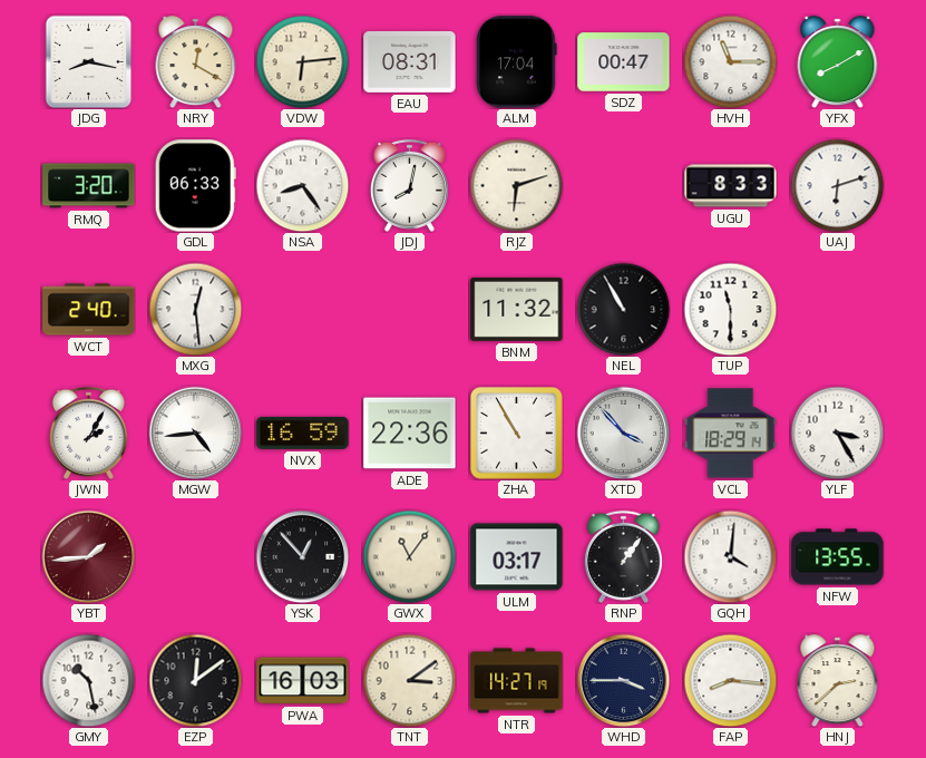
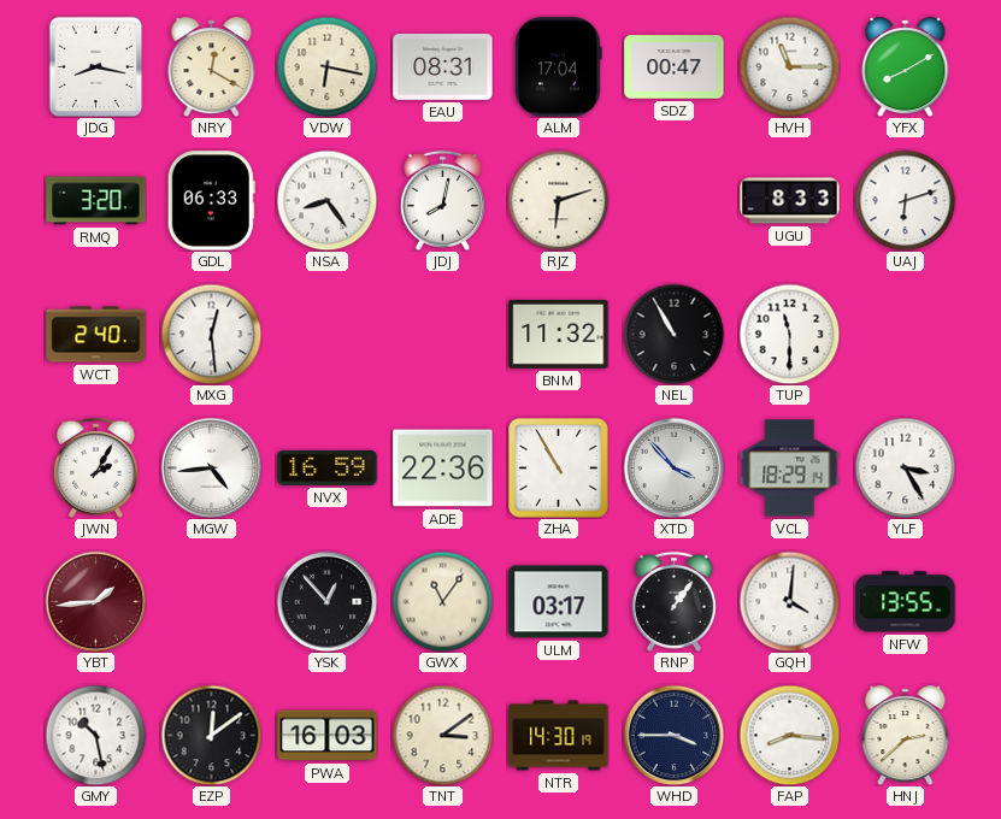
VDW: 6:14 -> 6:17 (326, 66)
NTR: 14:27 -> 14:30 (559, 736)
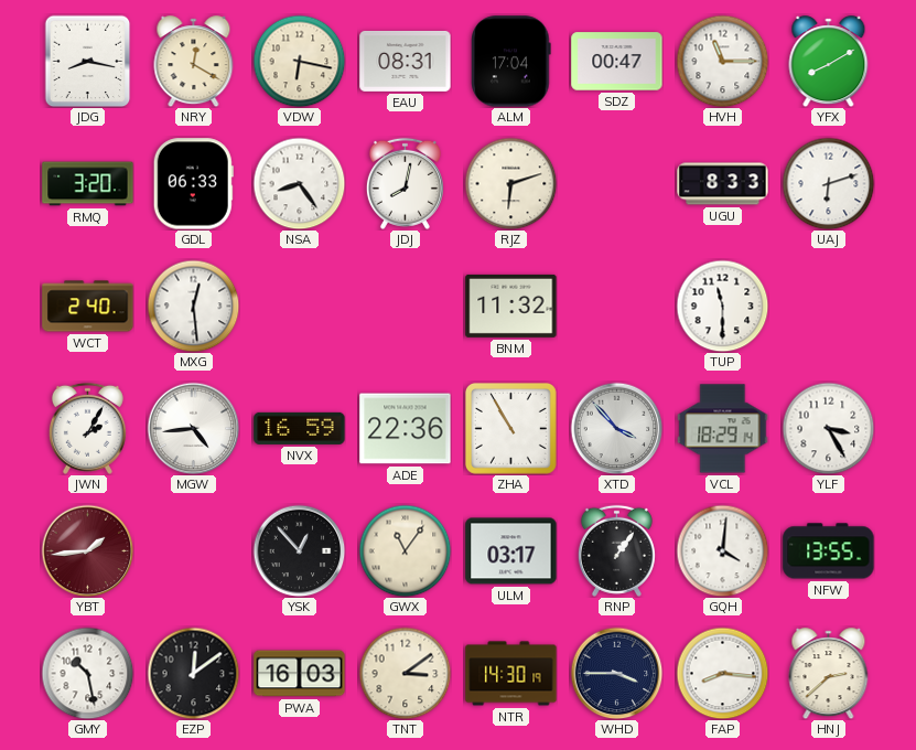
NEL: 10:55 -> none (673, 334)
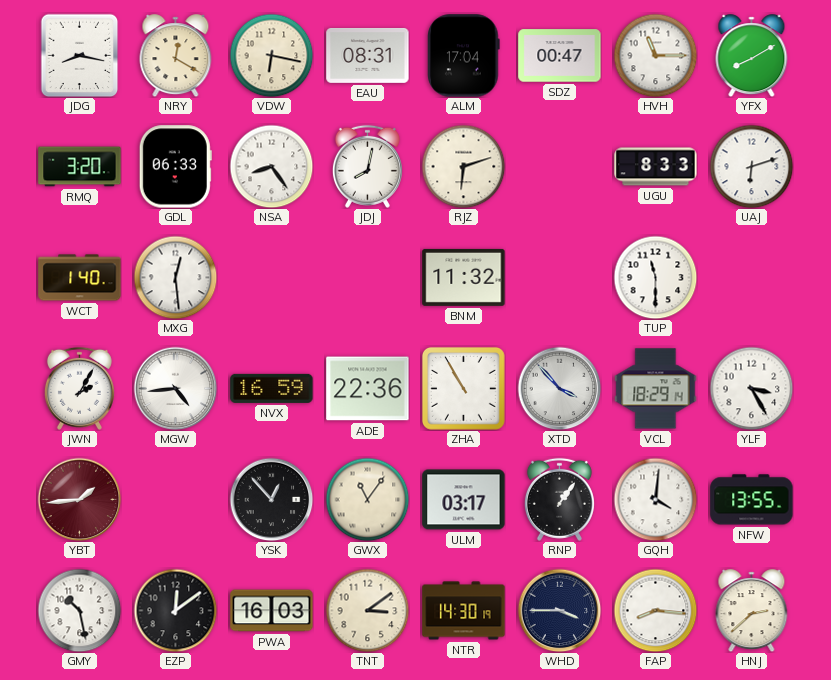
WCT: 2:40 -> 1:40 (80, 278)
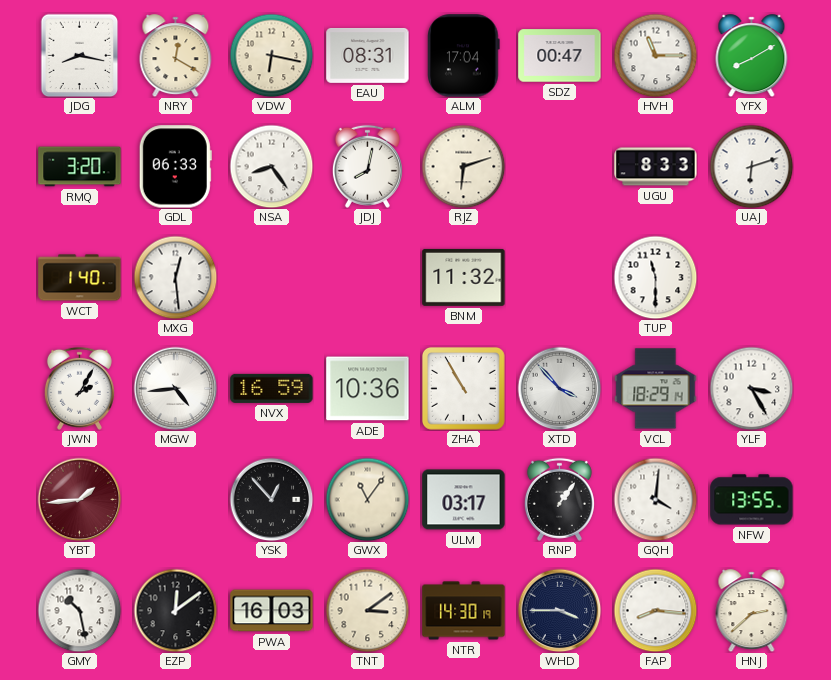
ADE: 22:36 -> 10:36 (368, 389)
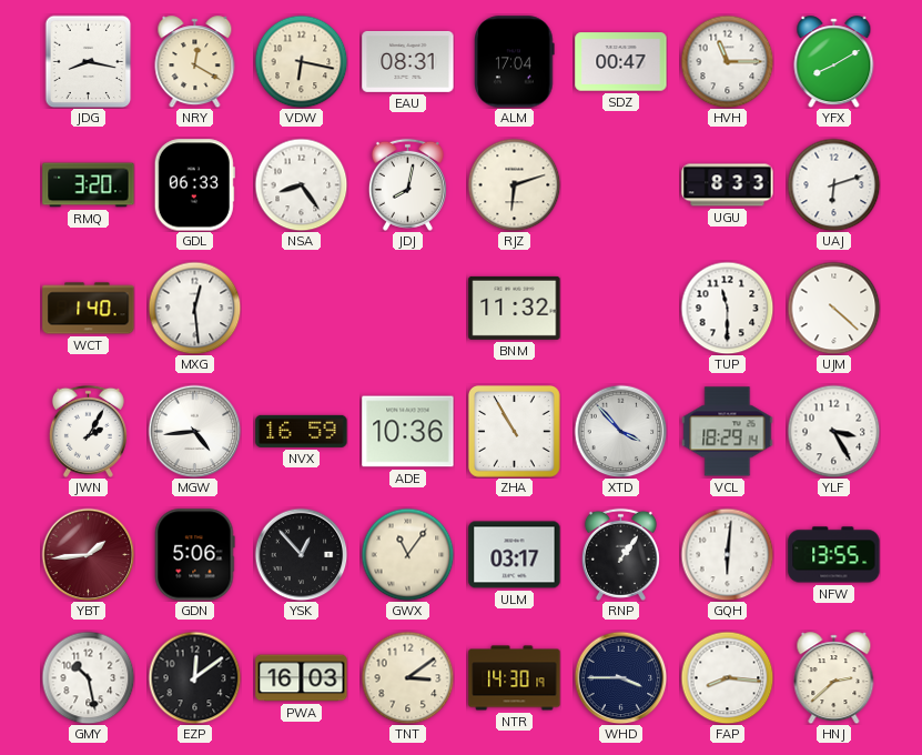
UJM: none -> 4:22 (833, 308)
GDN: none -> 5:06 (195, 555)
GQH: 4:01 -> 6:01 (727, 554)
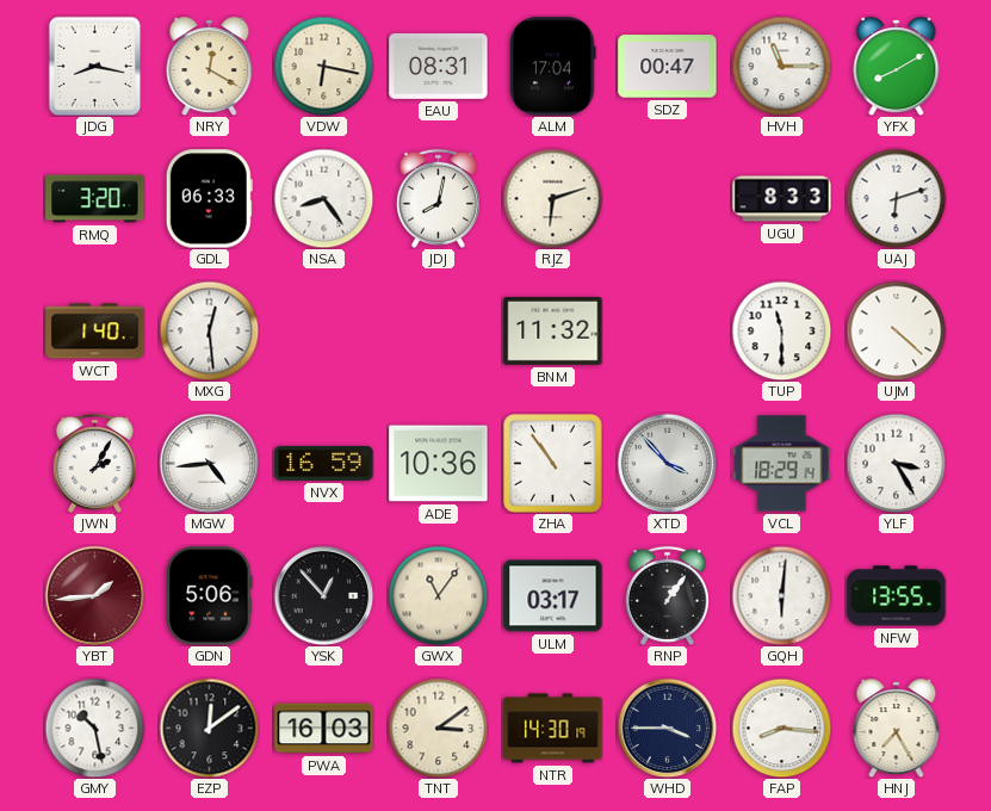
ZHA: 10:55 -> 10:54 (552, 463)
HNJ: 2:38 -> 7:25 (897, 729)
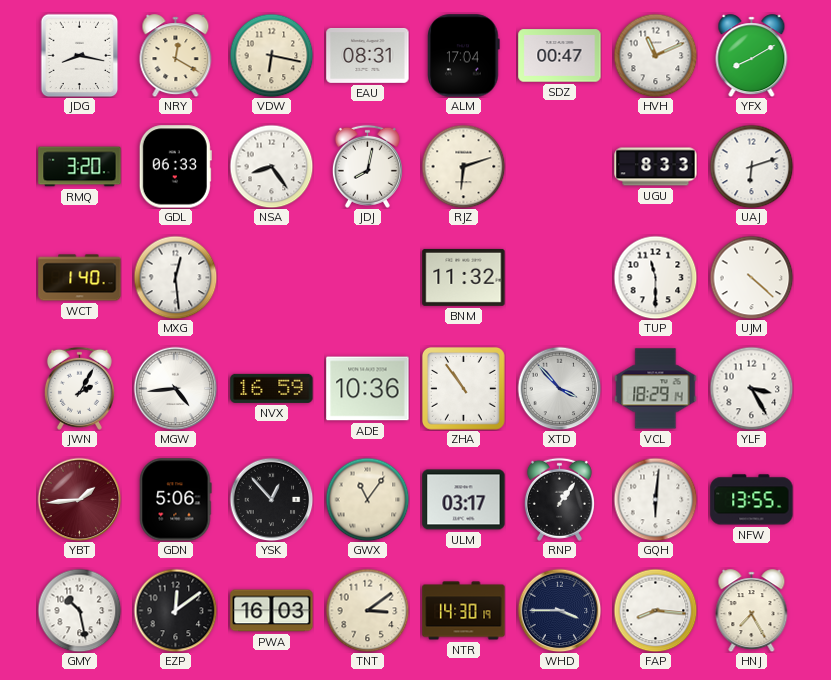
HVH: 11:15 -> 11:11 (655, 55)
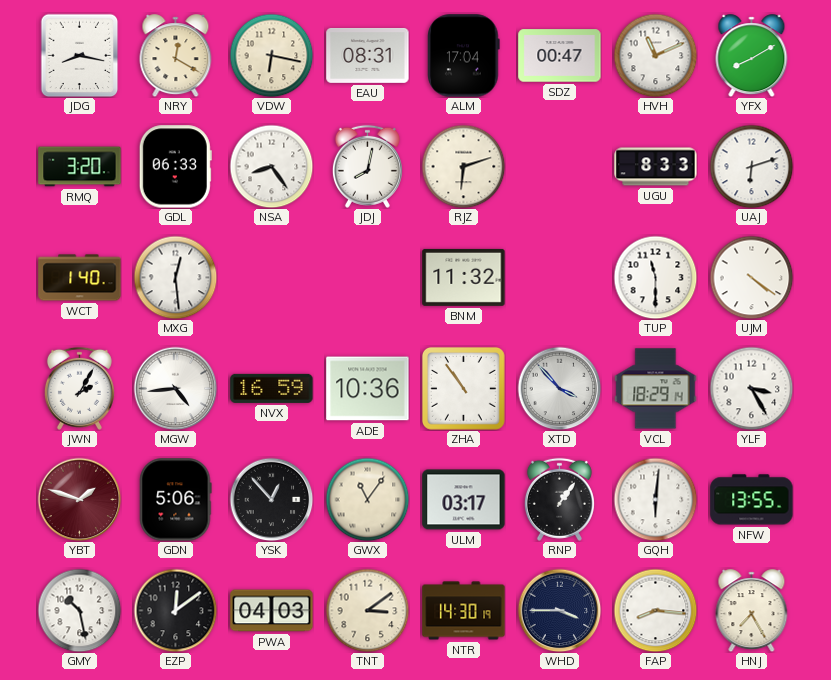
UJM: 4:22 -> 4:21 (751, 277)
YBT: 1:44 -> 1:48 (79, 499)
PWA: 16:03 -> 04:03 (272, 611)
